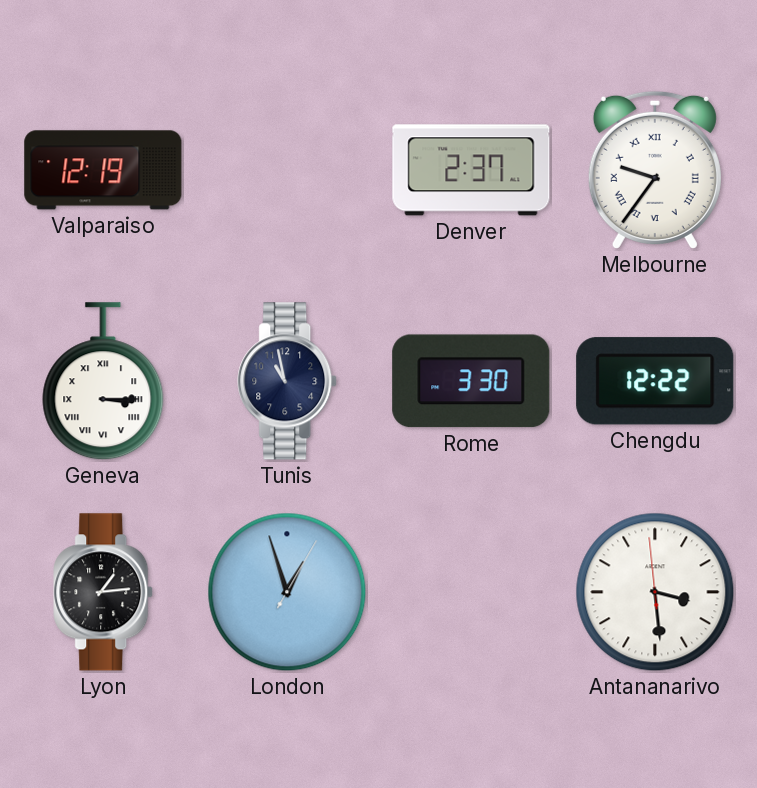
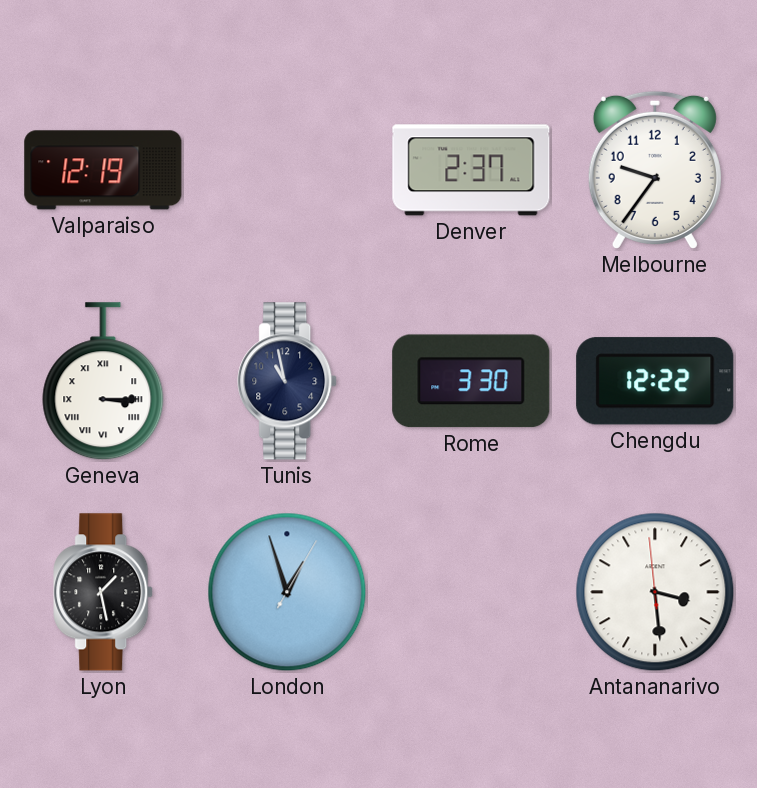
Melbourne numerals: Roman -> Arabic (655, 170)
Lyon: 1:14 -> 1:28 (104, 592)
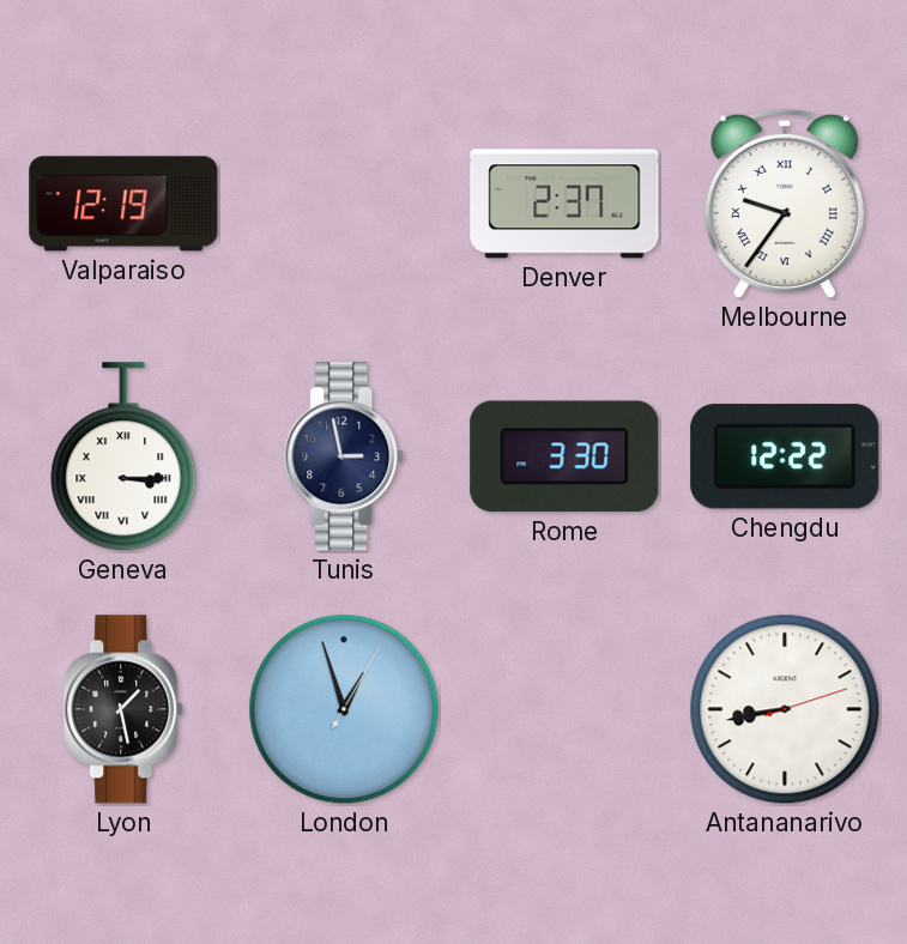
Melbourne numerals: Arabic -> Roman (785, 204)
Tunis: 10:58 -> 2:58 (345, 456)
Antananarivo: 3:28 -> 8:43 (785, 709)
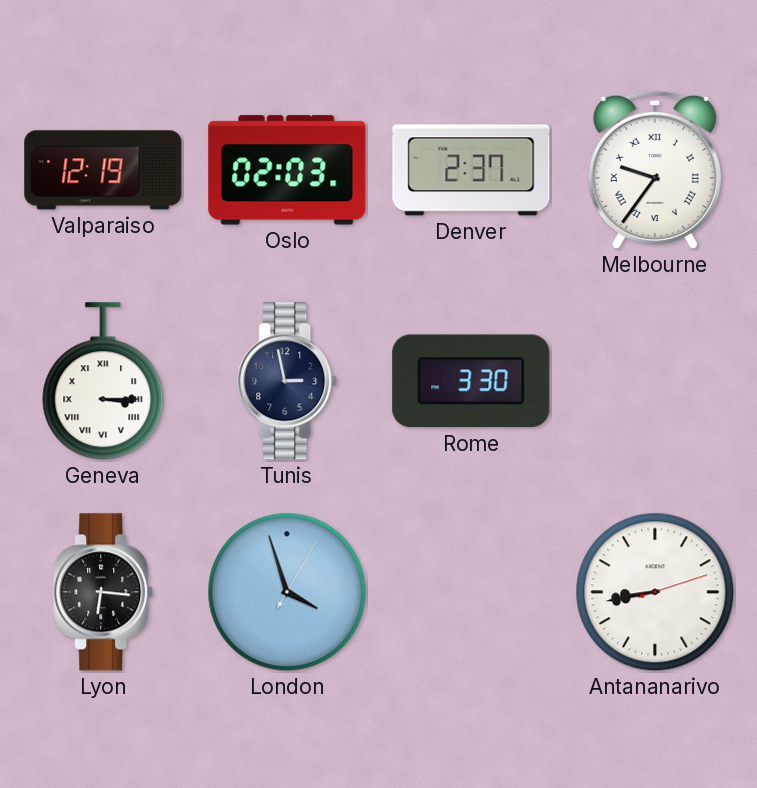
Oslo: none -> 02:03 (287, 170)
Chengdu: 12:22 -> none (785, 456)
Lyon: 1:28 -> 6:16 (104, 592)
London: 12:57 -> 3:57 (287, 592)
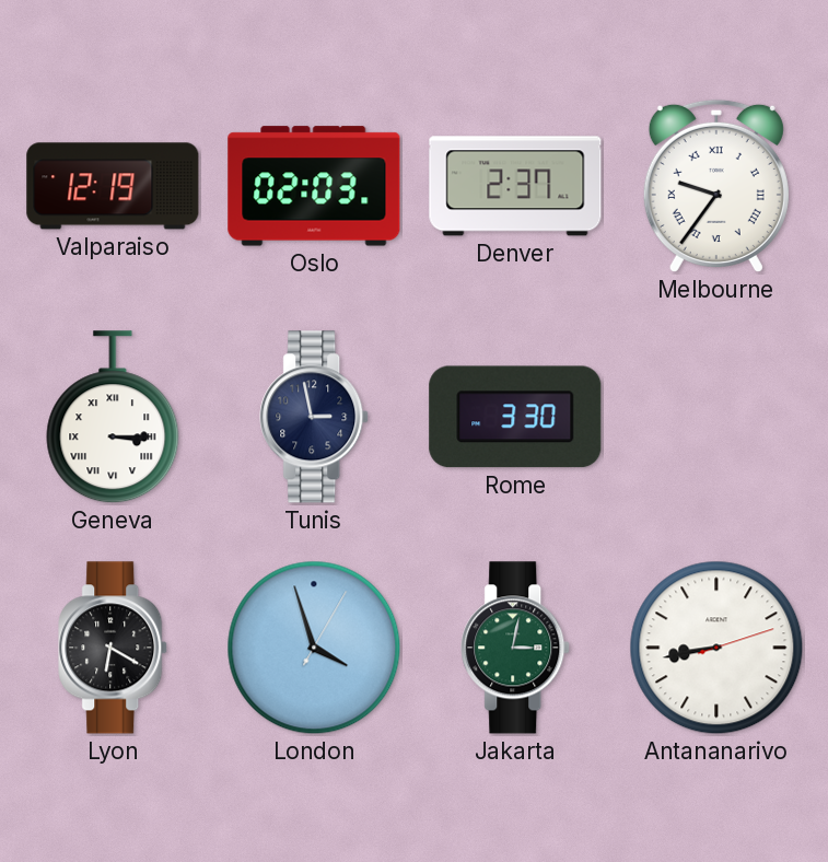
Lyon: 6:16 -> 6:20 (114, 648)
Jakarta: none -> 3:02 (516, 648)
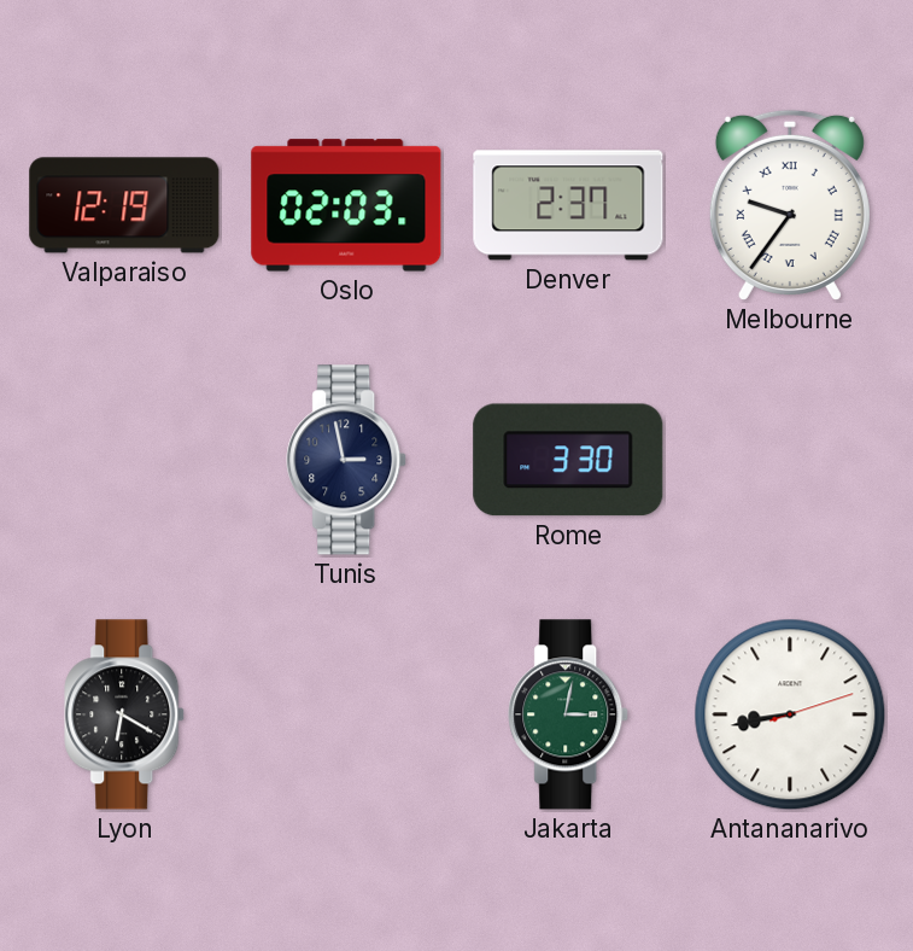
Geneva: 3:15 -> none (113, 418)
London: 3:57 -> none (314, 648)
